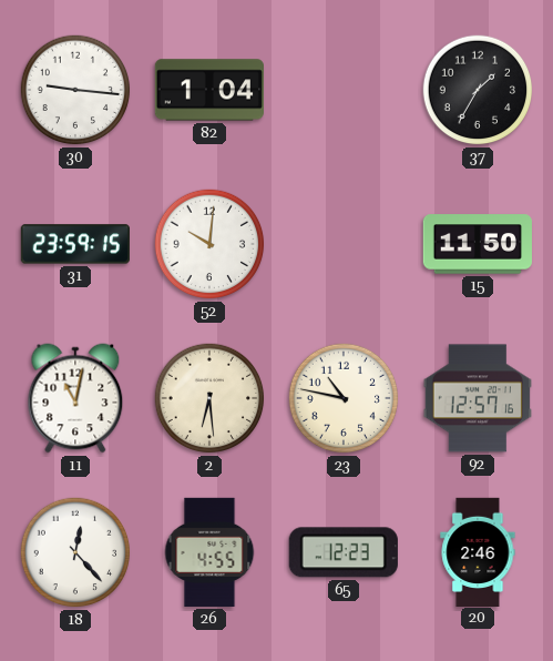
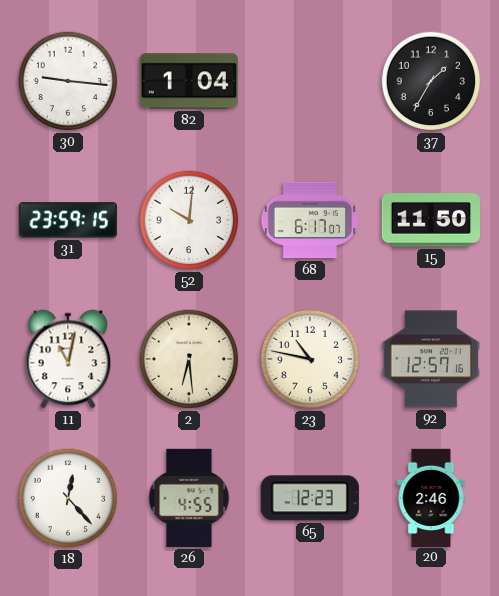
68: none -> 6:17 (310, 220)
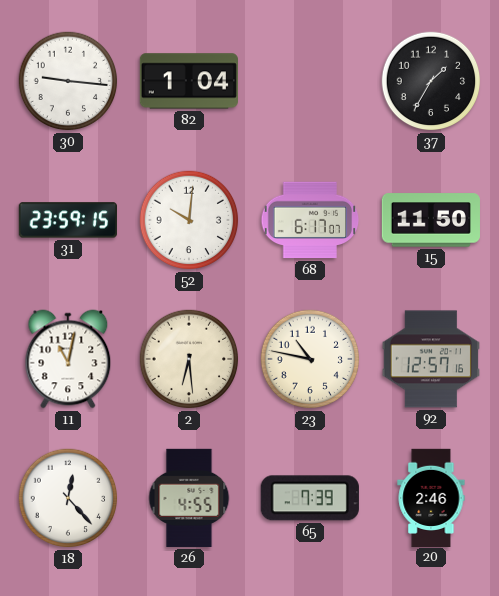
65: 12:23 -> 7:39 (310, 498)
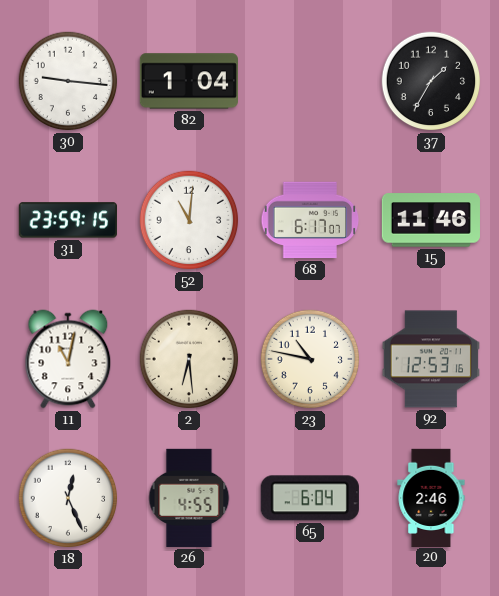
52: 10:01 -> 11:01 (189, 220)
15: 11:50 -> 11:46 (431, 220)
92: 12:57 -> 12:53 (431, 359)
18: 12:23 -> 12:26 (68, 498)
65: 7:39 -> 6:04 (310, 498)
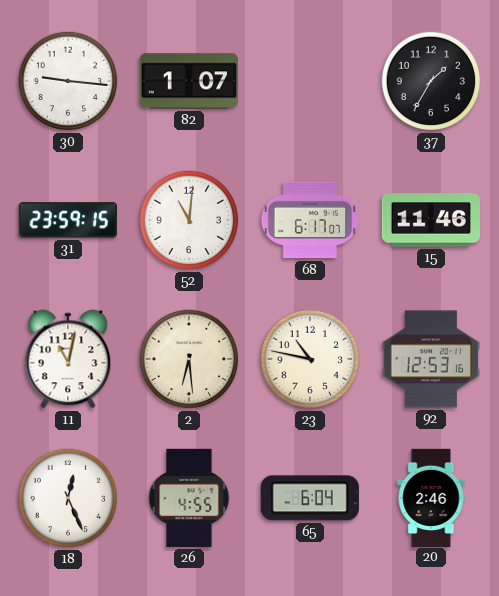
82: 1:04 -> 1:07 (189, 81)
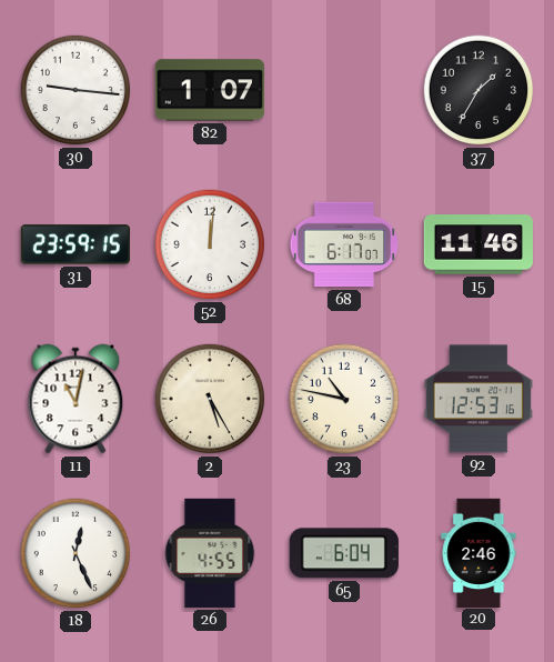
52: 11:01 -> 12:01 (210, 244)
2: 6:29 -> 5:25 (210, 399)
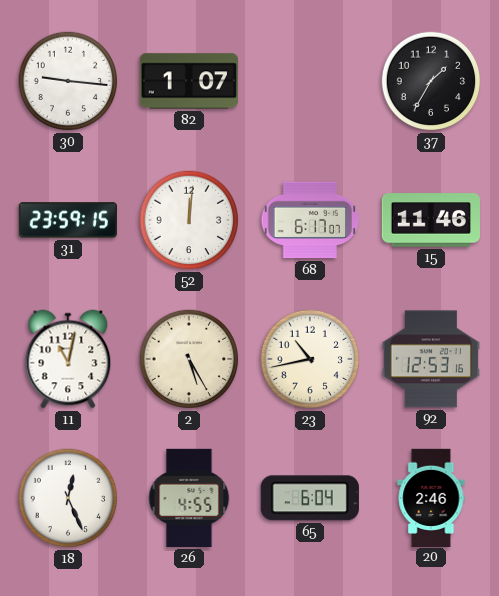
23: 10:47 -> 10:43 (310, 359)
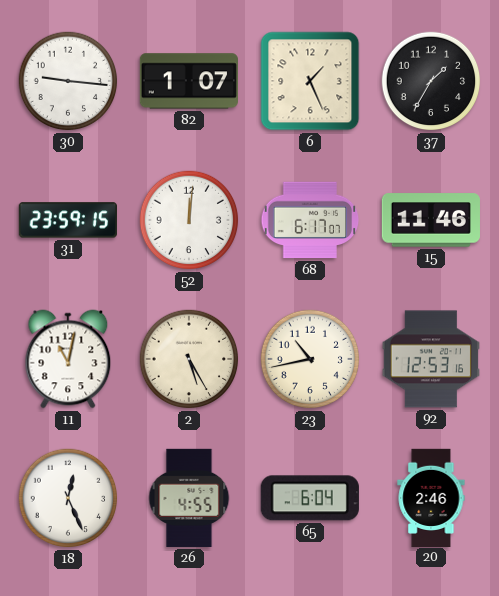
6: none -> 1:26 (310, 81)
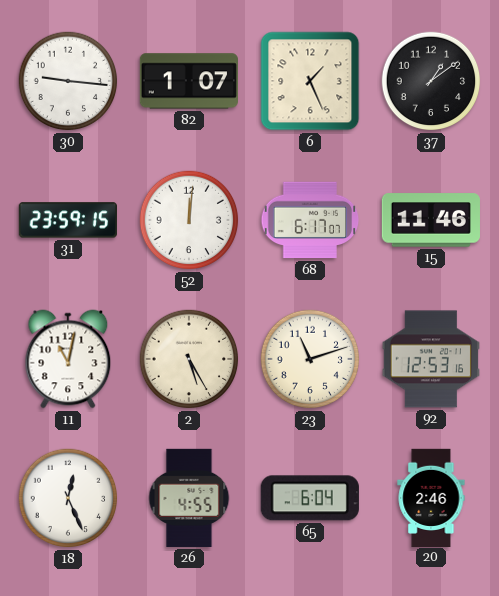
37: 1:35 -> 1:09 (431, 81)
23: 10:43 -> 11:12 (310, 359)
